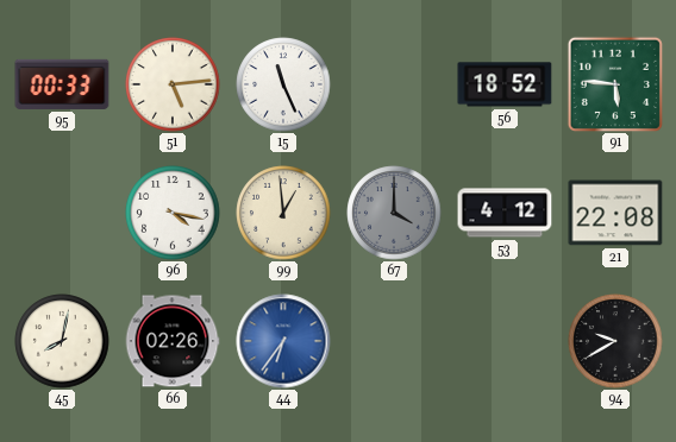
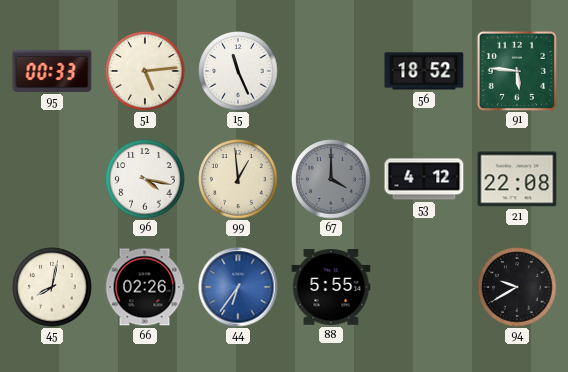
88: none -> 5:55 (331, 287)
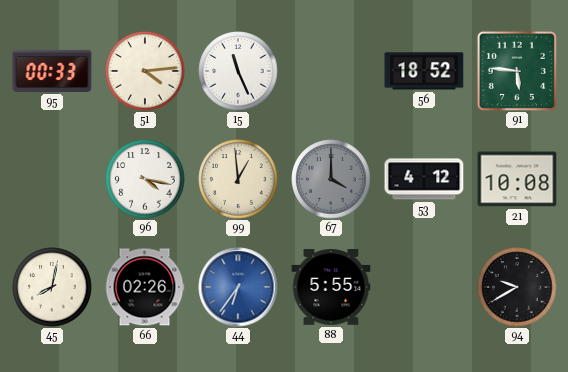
51: 5:14 -> 4:14 (145, 71)
21: 22:08 -> 10:08 (517, 179)
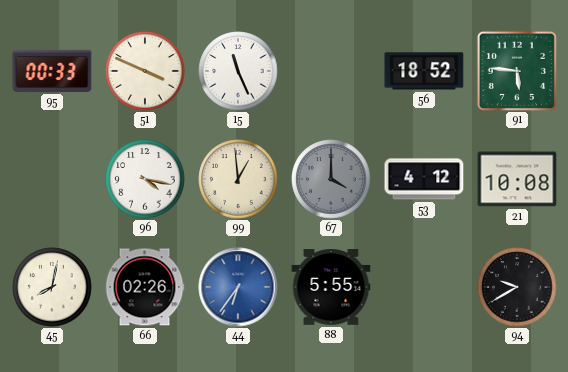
51: 4:14 -> 3:49 (145, 71)
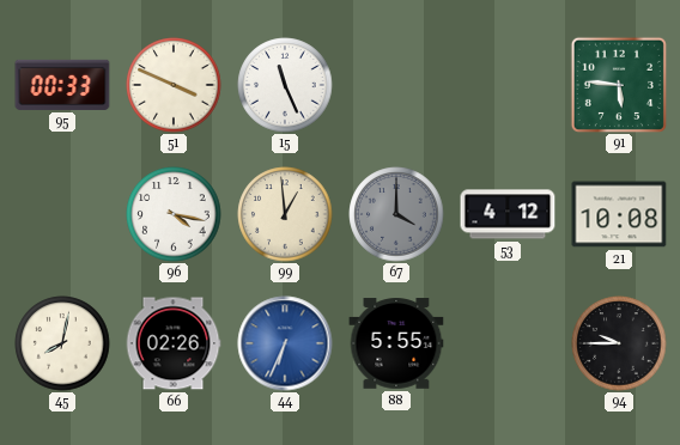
56: 18:52 -> none (424, 71)
44: 6:36 -> 6:34 (285, 343)
94: 9:40 -> 9:45 (619, 343)
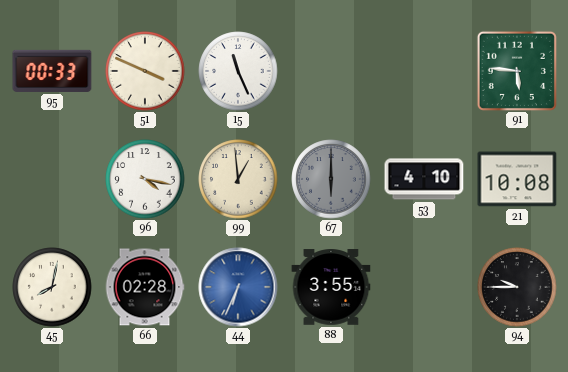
67: 4:00 -> 6:00 (331, 179)
53: 4:12 -> 4:10 (424, 179)
66: 02:26 -> 02:28 (145, 287)
88: 5:55 -> 3:55 (331, 287)
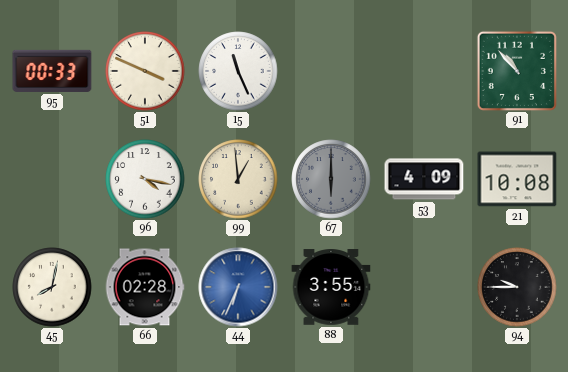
91: 5:46 -> 10:53 (517, 71)
53: 4:10 -> 4:09 (424, 179)
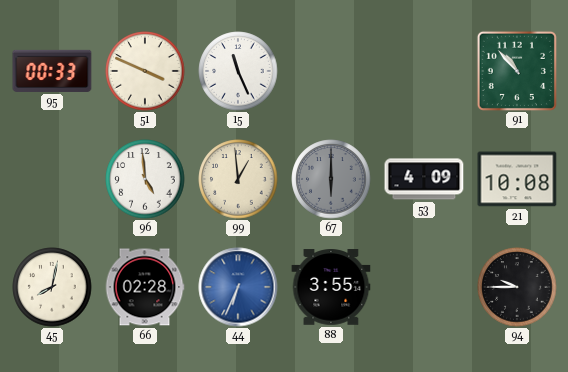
96: 4:17 -> 4:59 (145, 179)
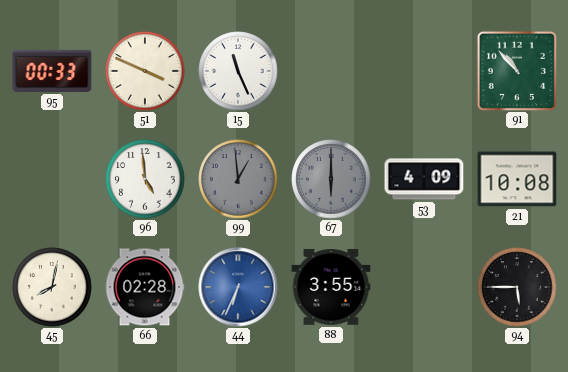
99 dial: cream -> grey (238, 179)
94: 9:45 -> 5:45 (517, 287)
